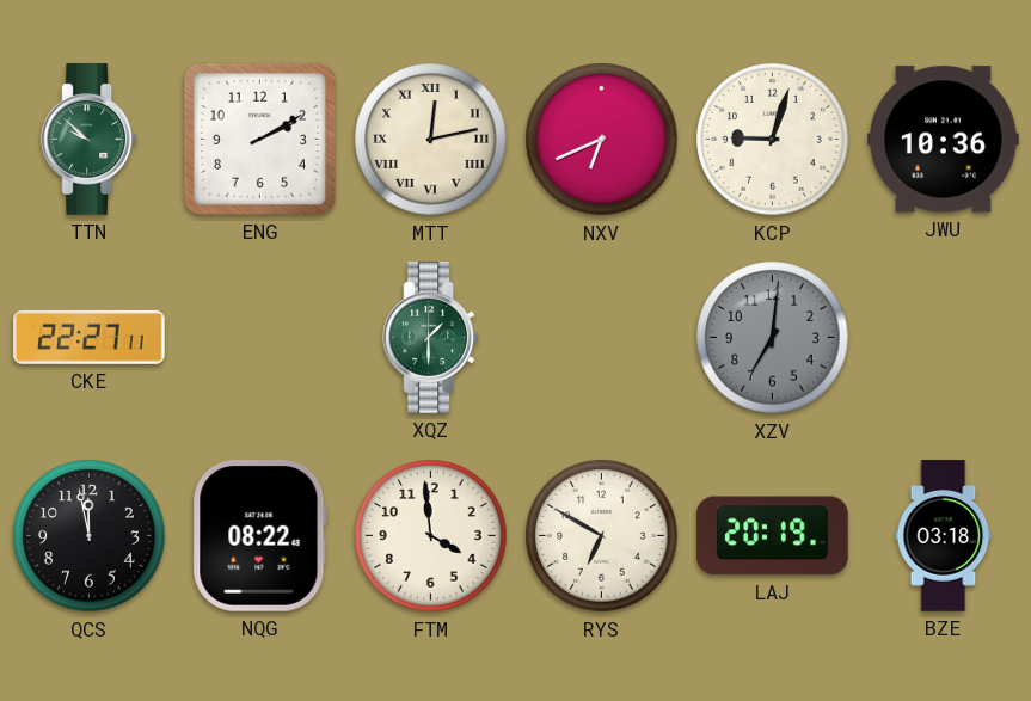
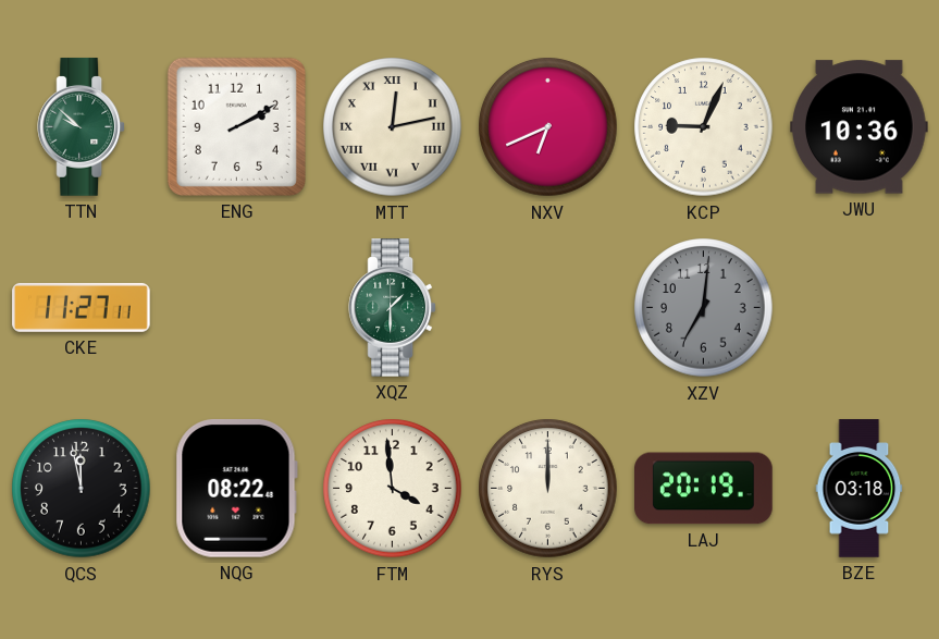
KCP: 9:03 -> 9:04 (704, 127)
CKE: 22:27 -> 11:27 (82, 307)
RYS: 6:50 -> 12:00 (548, 489)
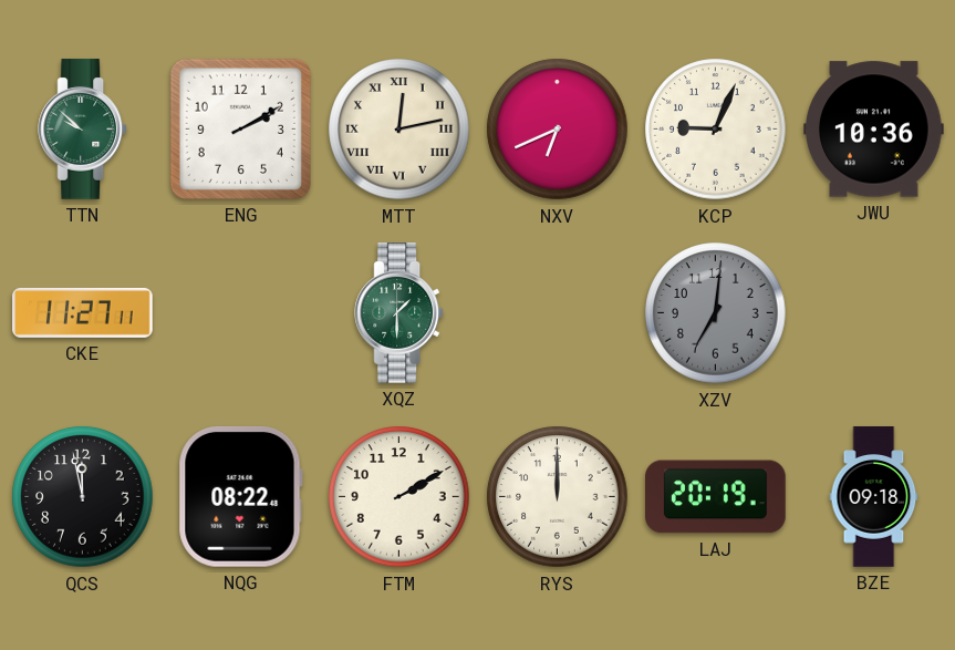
FTM: 3:59 -> 2:10 (399, 497)
BZE: 03:18 -> 09:18 (874, 497)
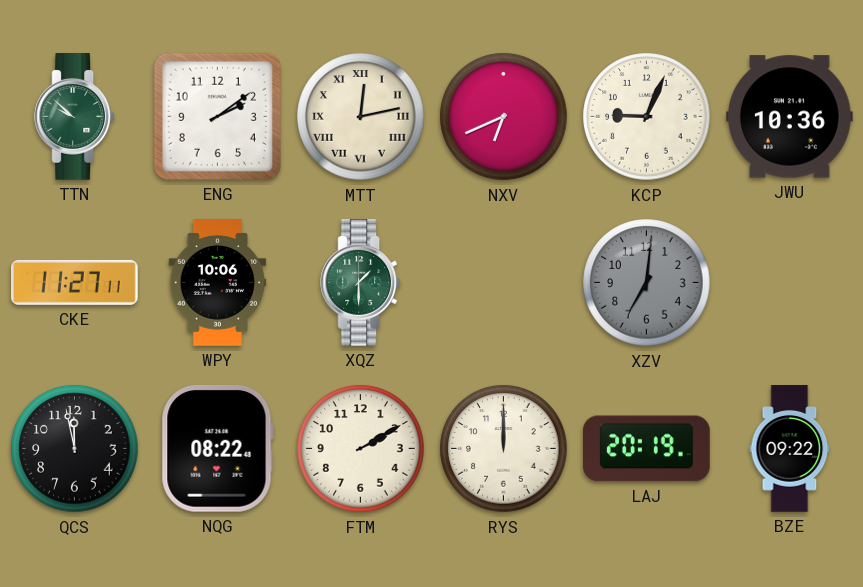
ENG: 2:10 -> 2:09 (217, 116)
WPY: none -> 10:06 (218, 283)
BZE: 09:18 -> 09:22 (790, 449)
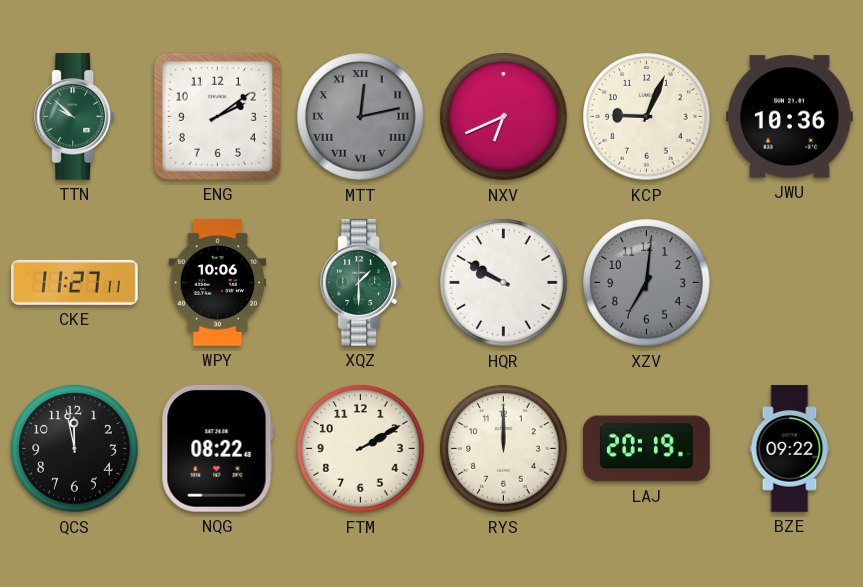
MTT dial: cream -> grey (361, 117)
HQR: none -> 9:50 (504, 283)
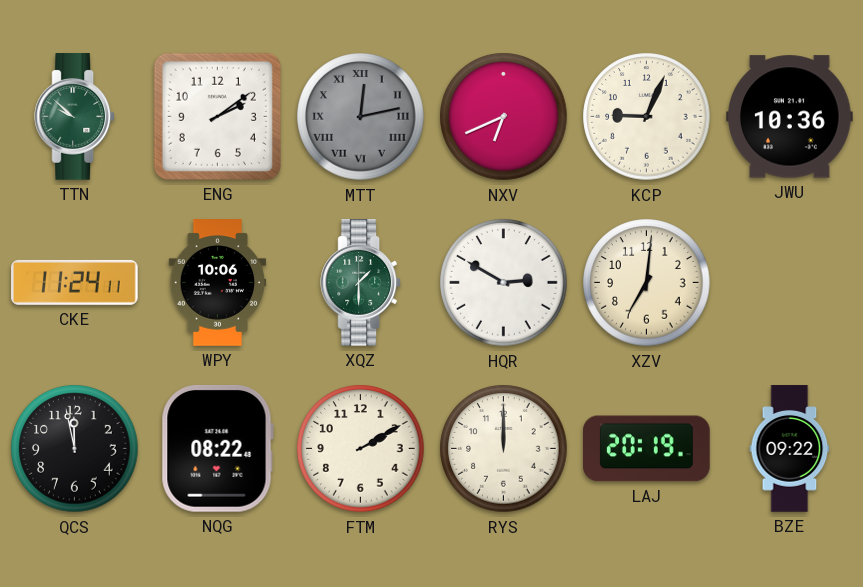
CKE: 11:27 -> 11:24 (75, 282)
HQR: 9:50 -> 2:50 (504, 283)
XZV dial: grey -> cream (647, 283)
